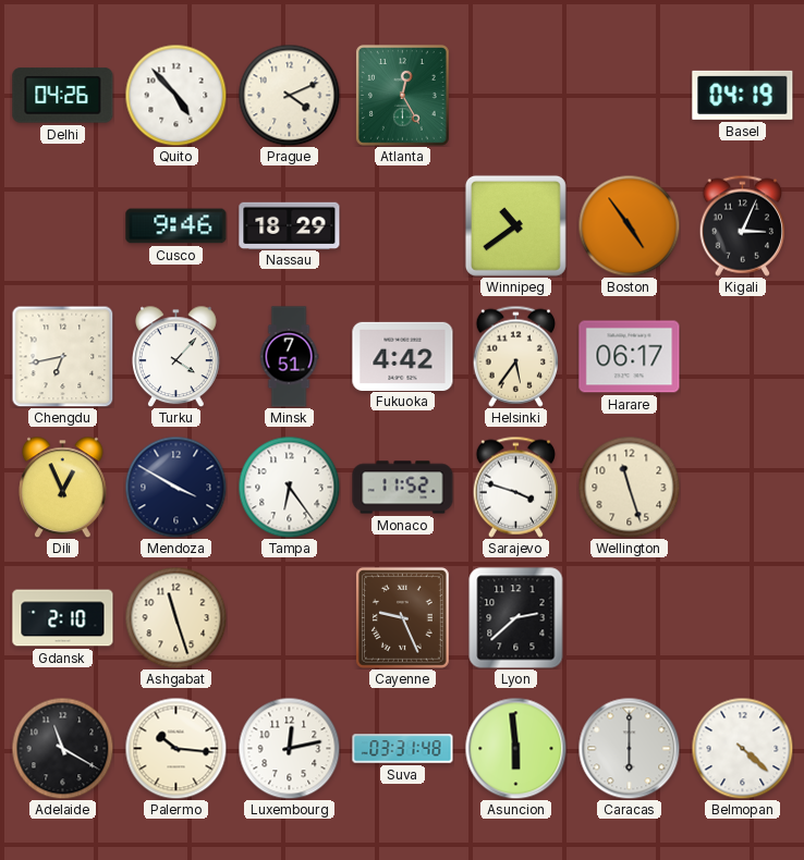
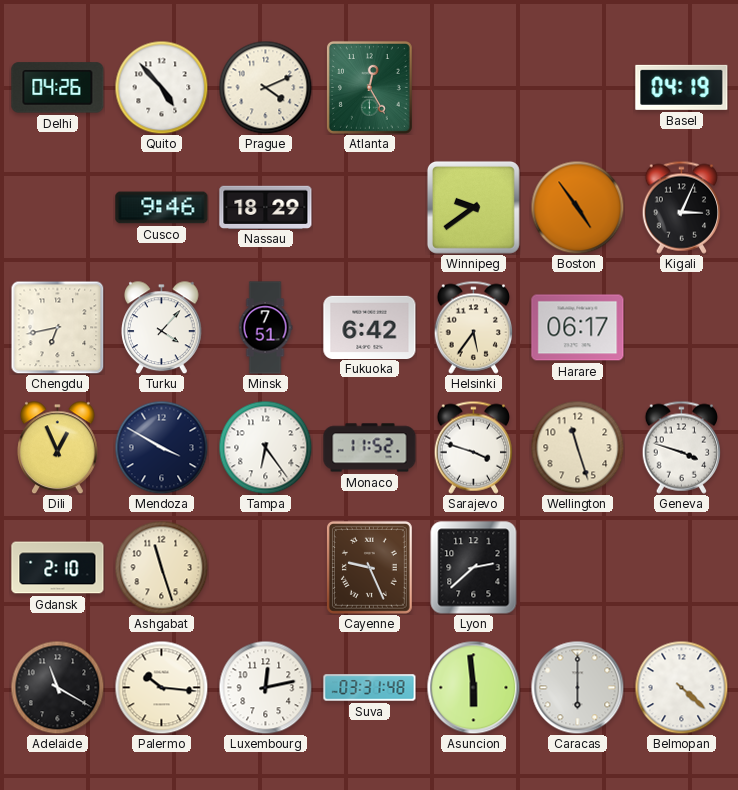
Winnipeg: 10:39 -> 9:39 (473, 207)
Fukuoka: 4:42 -> 6:42 (370, 327)
Geneva: none -> 3:48 (681, 447)
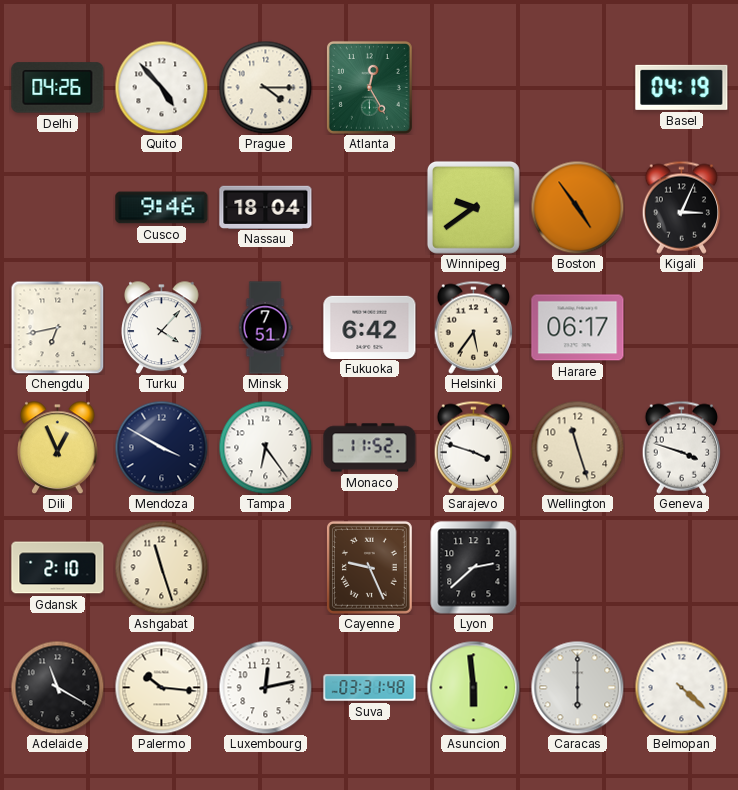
Prague: 4:11 -> 4:15 (265, 87)
Nassau: 18:29 -> 18:04 (266, 207)
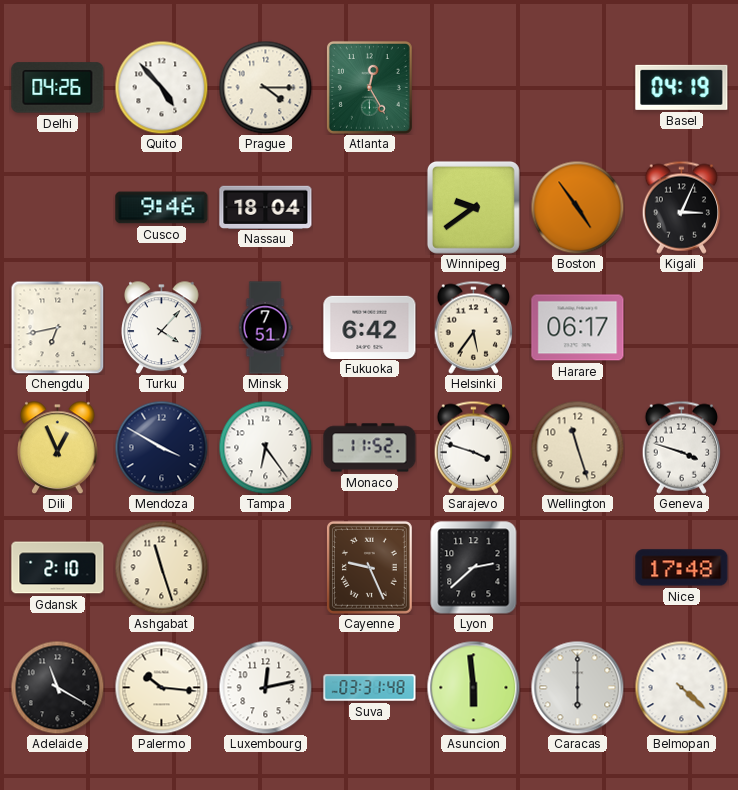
Nice: none -> 17:48 (682, 568)
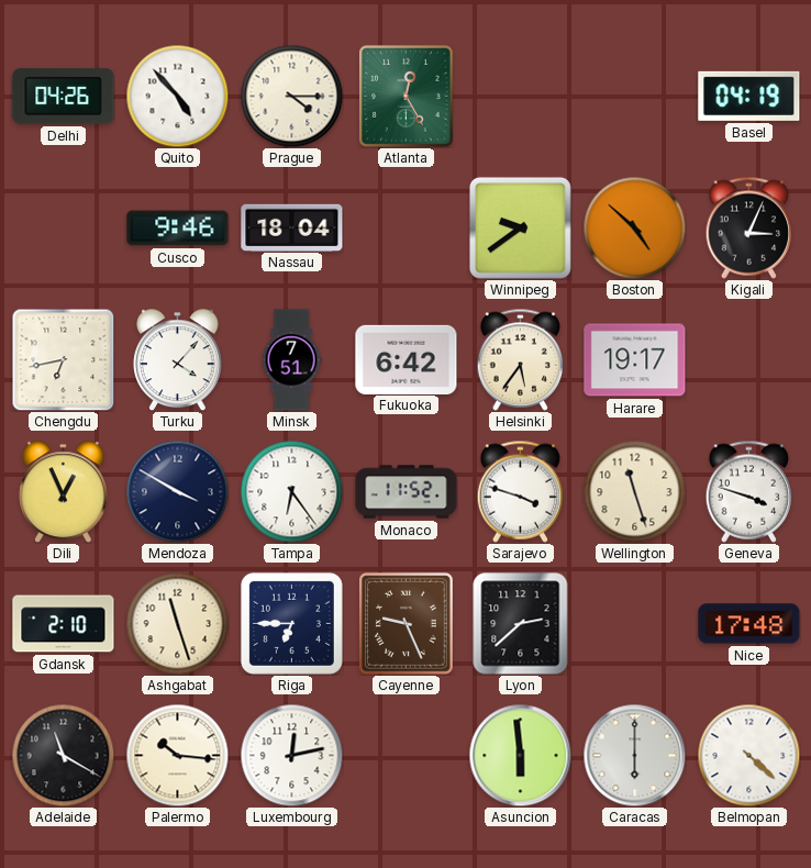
Boston: 4:54 -> 4:52 (634, 227)
Harare: 06:17 -> 19:17 (635, 360)
Riga: none -> 6:45 (291, 623)
Suva: 03:31 -> none (370, 688)
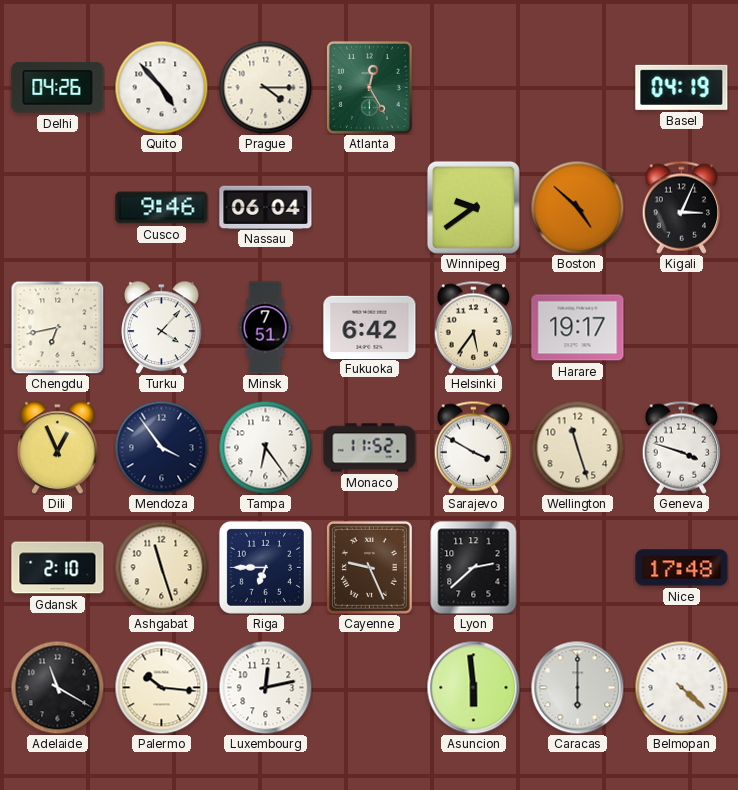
Nassau: 18:04 -> 06:04 (266, 207)
Mendoza: 3:50 -> 3:54 (161, 447)
Sarajevo: 3:48 -> 3:50 (473, 447)
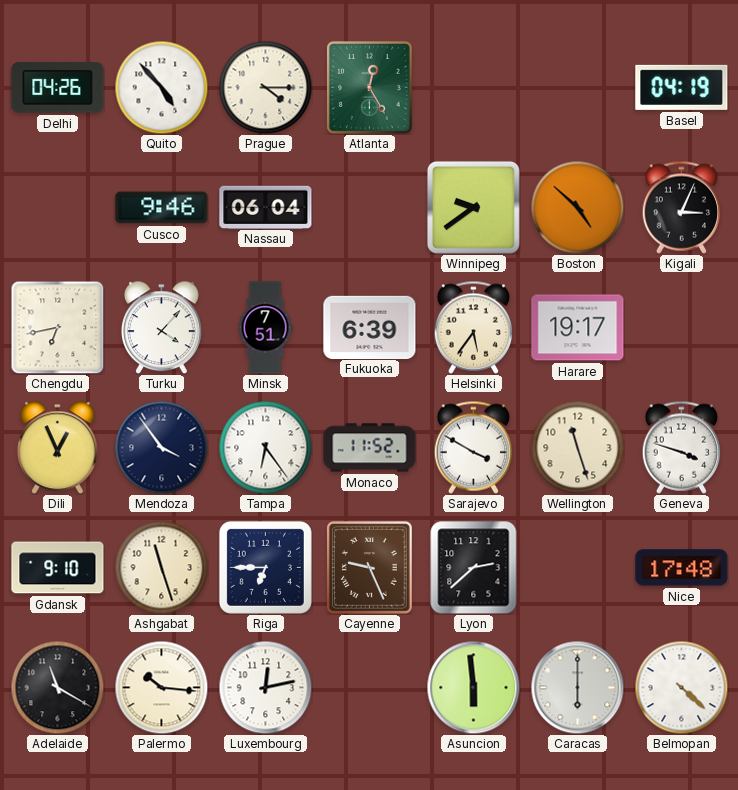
Fukuoka: 6:42 -> 6:39 (370, 327)
Gdansk: 2:10 -> 9:10 (58, 568)
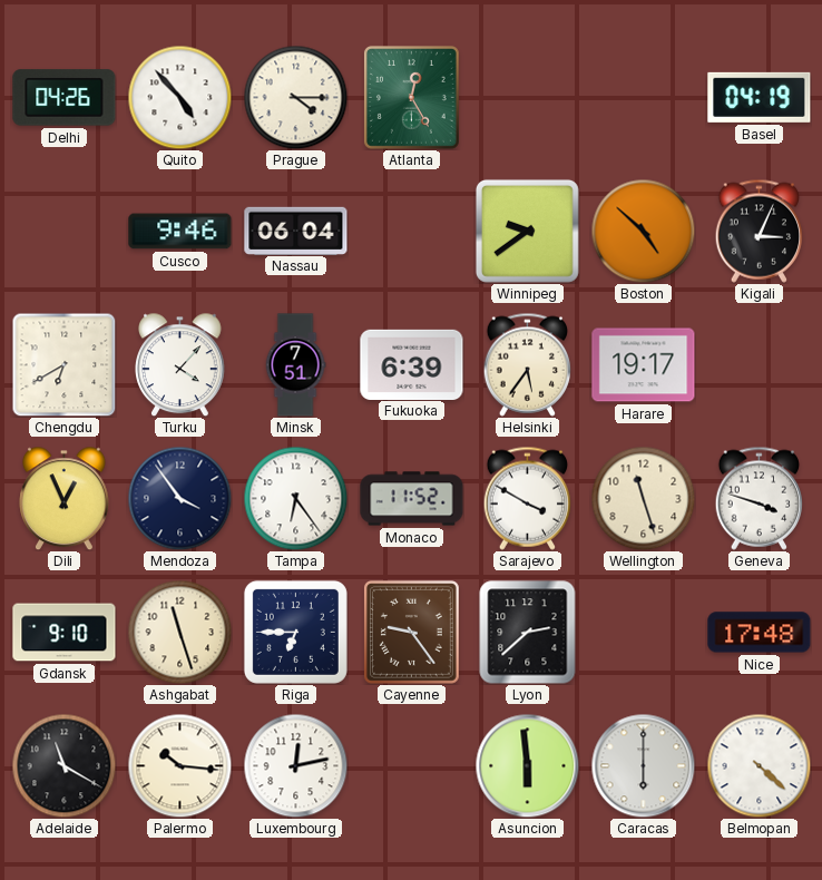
Chengdu: 6:43 -> 6:40 (63, 364)
Cayenne: 9:26 -> 9:24 (411, 632)
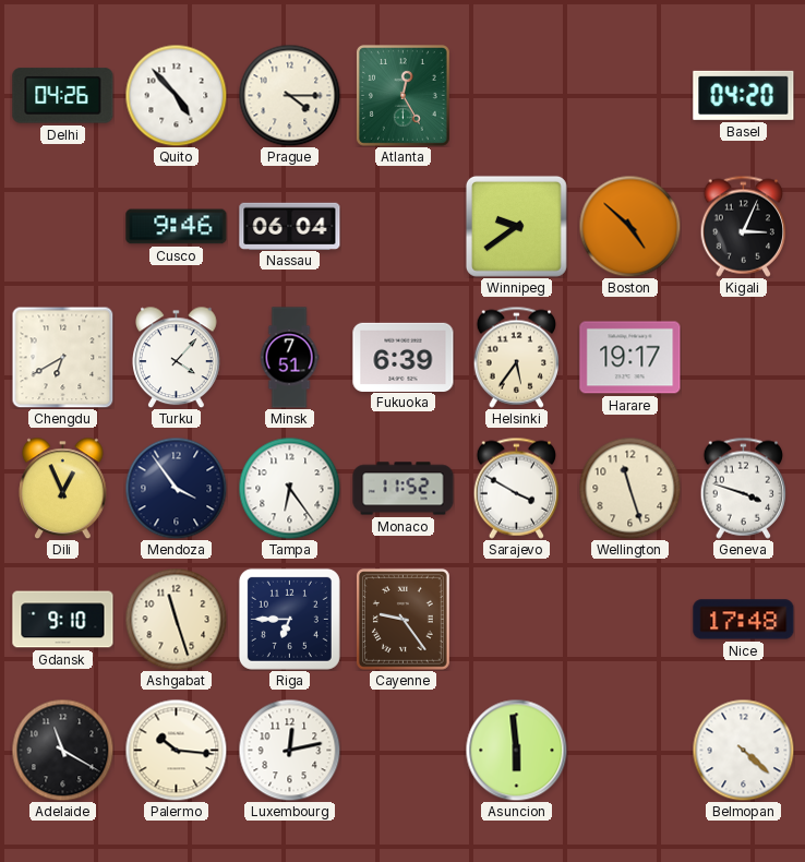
Basel: 04:19 -> 04:20 (744, 95)
Lyon: 2:38 -> none (528, 633)
Caracas: 6:00 -> none (643, 765)
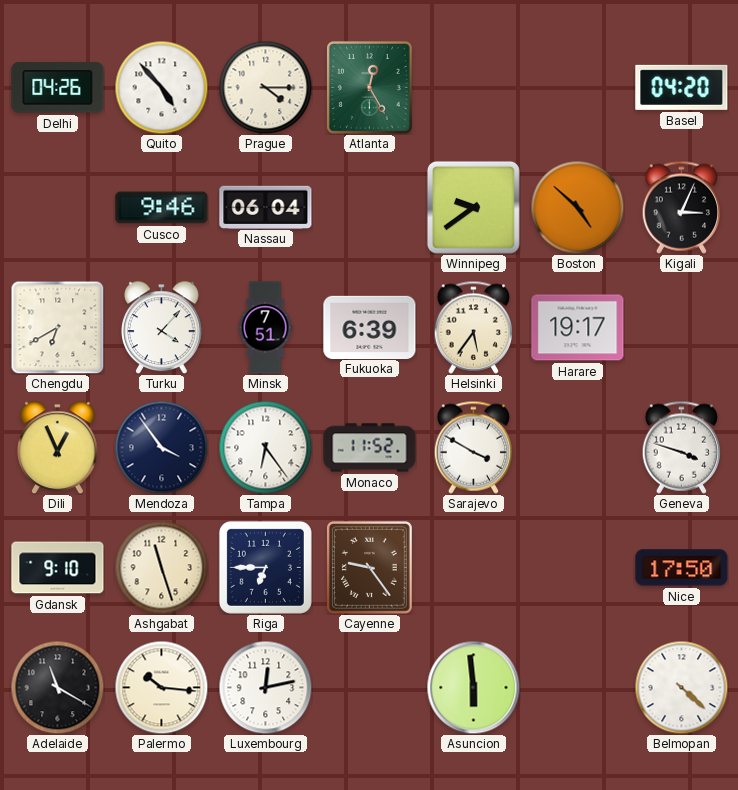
Wellington: 11:27 -> none (629, 488)
Nice: 17:48 -> 17:50 (682, 568)
